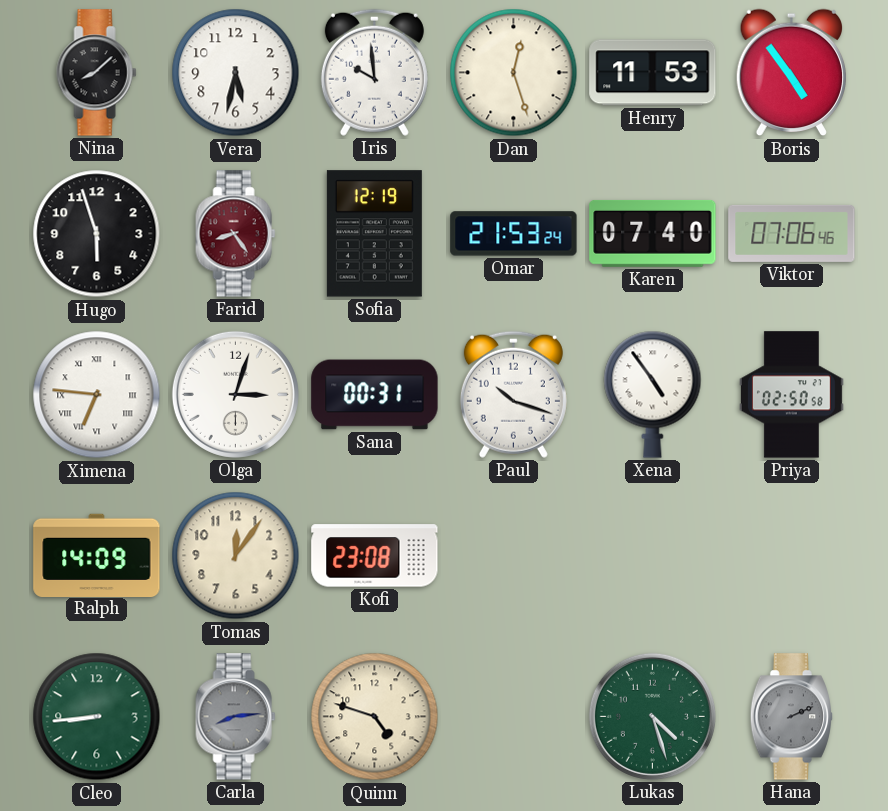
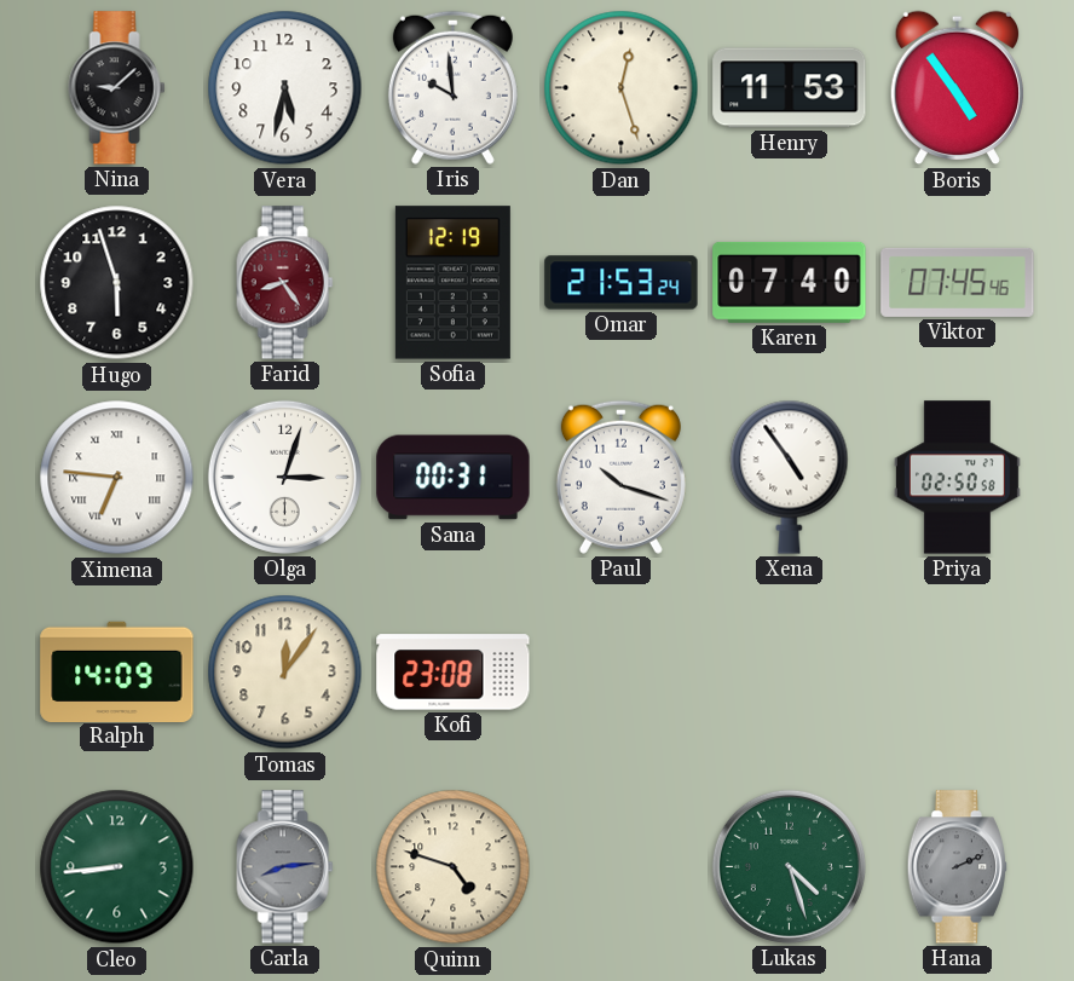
Nina: 8:08 -> 9:08 (117, 88)
Viktor: 07:06 -> 07:45 (958, 282)
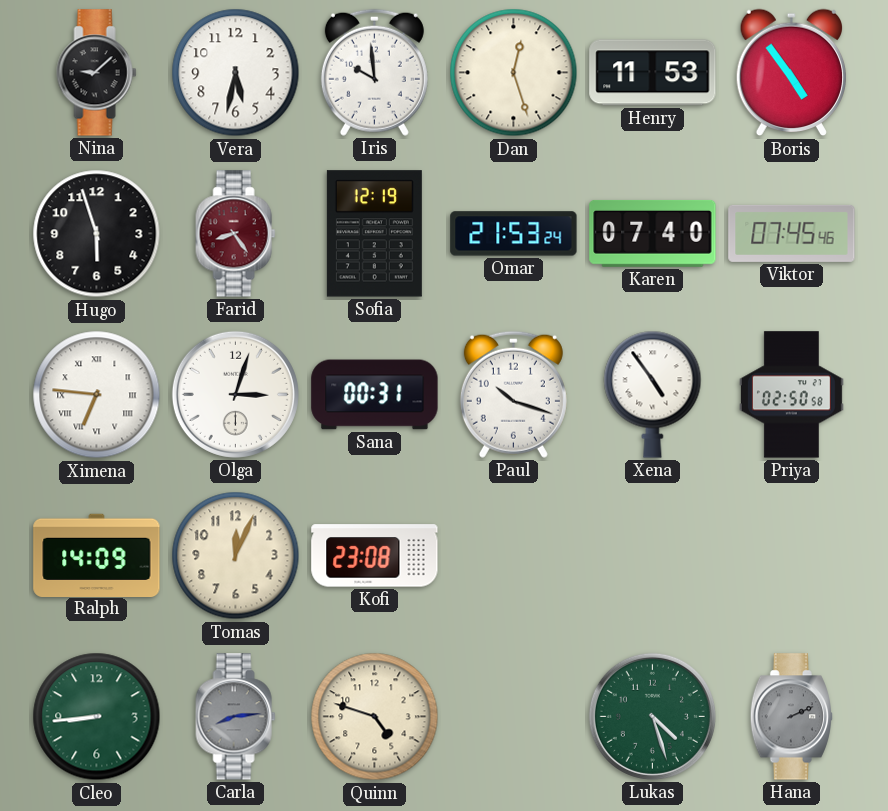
Tomas: 12:06 -> 12:04 (236, 556)
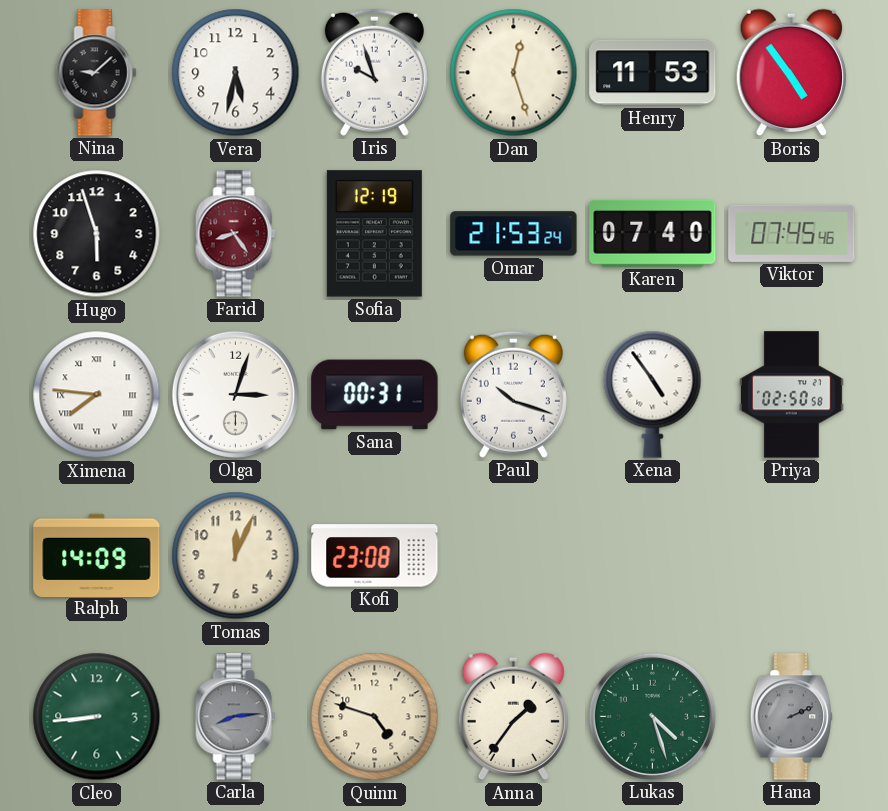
Iris: 9:59 -> 9:57 (374, 72)
Ximena: 6:46 -> 7:46 (97, 395)
Anna: none -> 1:36 (513, 717)
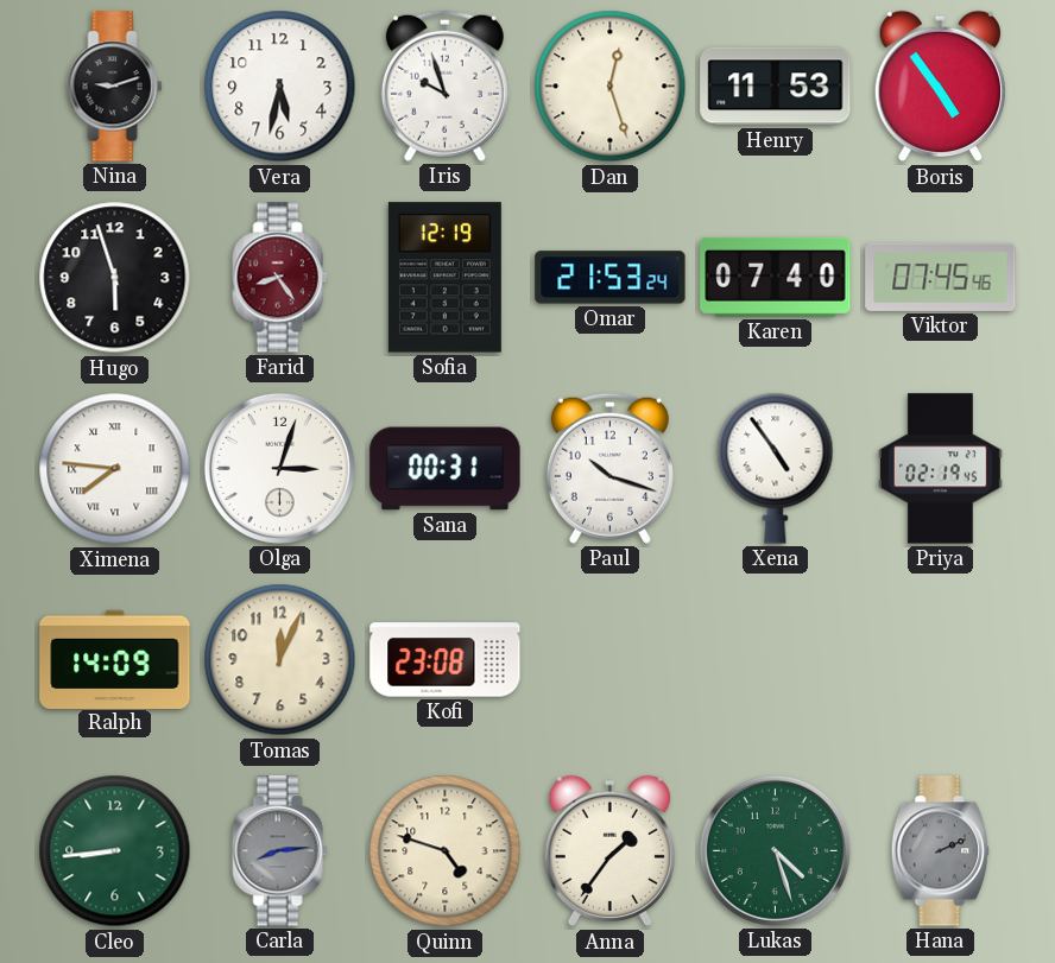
Nina: 9:08 -> 9:12 (115, 87)
Priya: 02:50 -> 02:19 (940, 469)
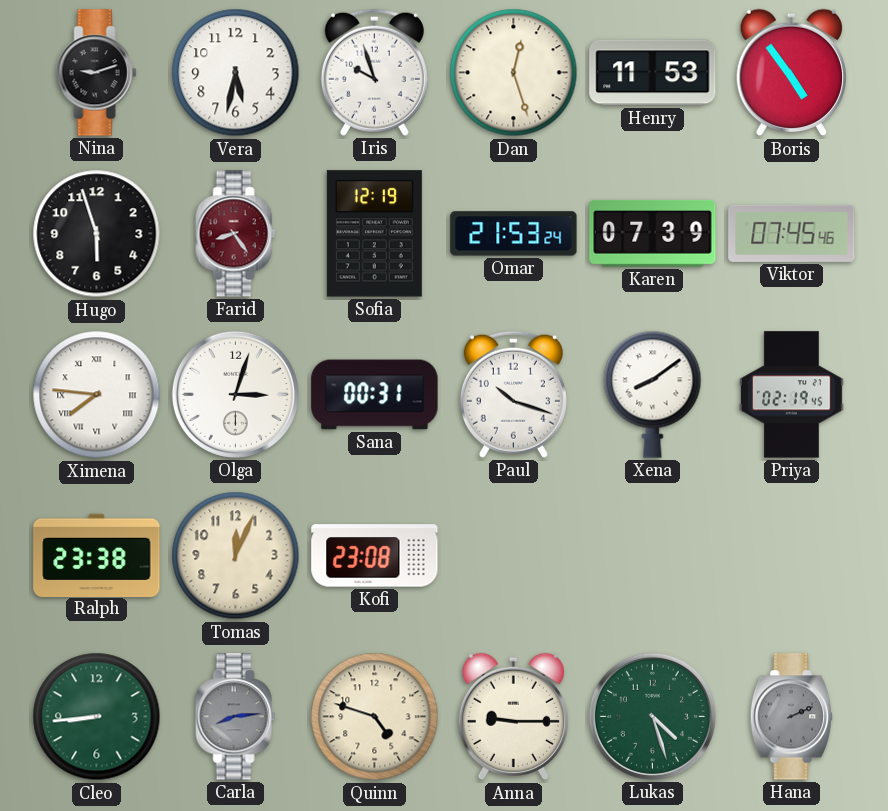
Karen: 07:40 -> 07:39 (653, 233)
Xena: 4:54 -> 8:09 (653, 394)
Ralph: 14:09 -> 23:38 (97, 555)
Anna: 1:36 -> 9:15 (513, 717)
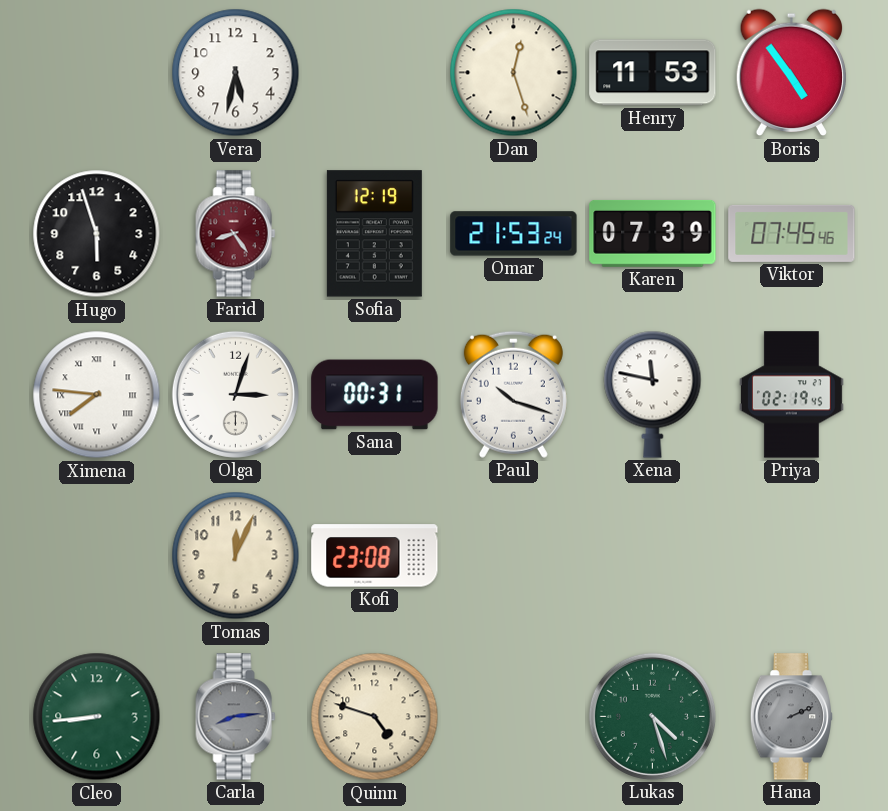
Nina: 9:12 -> none (97, 73)
Iris: 9:57 -> none (374, 72)
Xena: 8:09 -> 11:47 (653, 394)
Ralph: 23:38 -> none (97, 555)
Anna: 9:15 -> none (513, 717)
